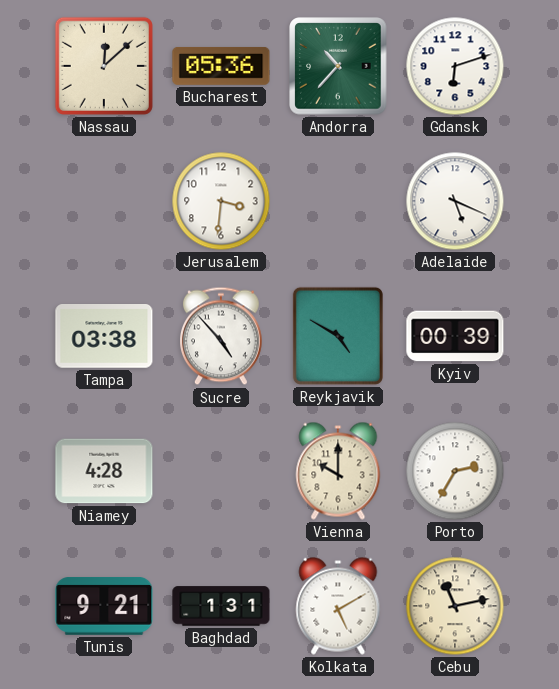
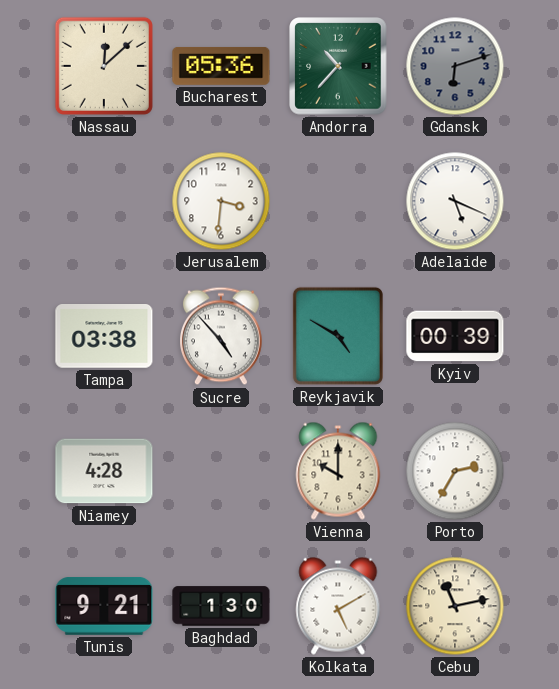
Gdansk dial: white -> grey (455, 66)
Baghdad: 1:31 -> 1:30 (221, 606)
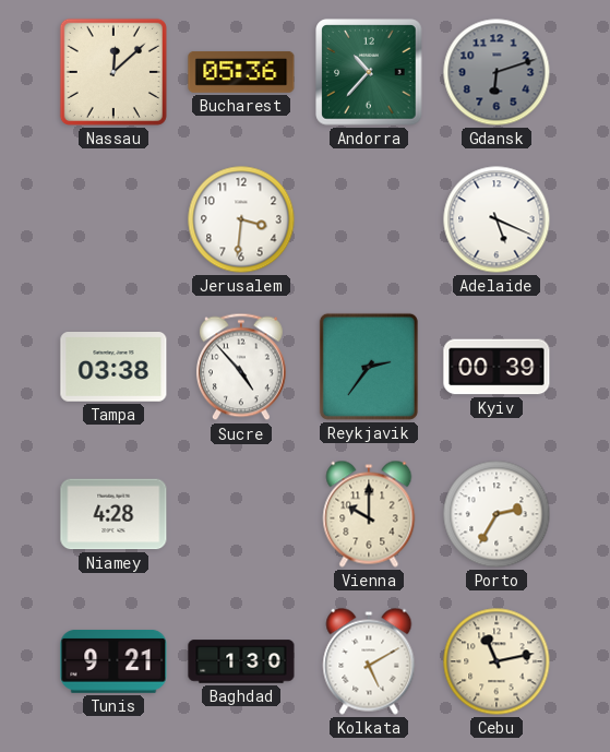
Reykjavik: 4:50 -> 2:36 (369, 367)
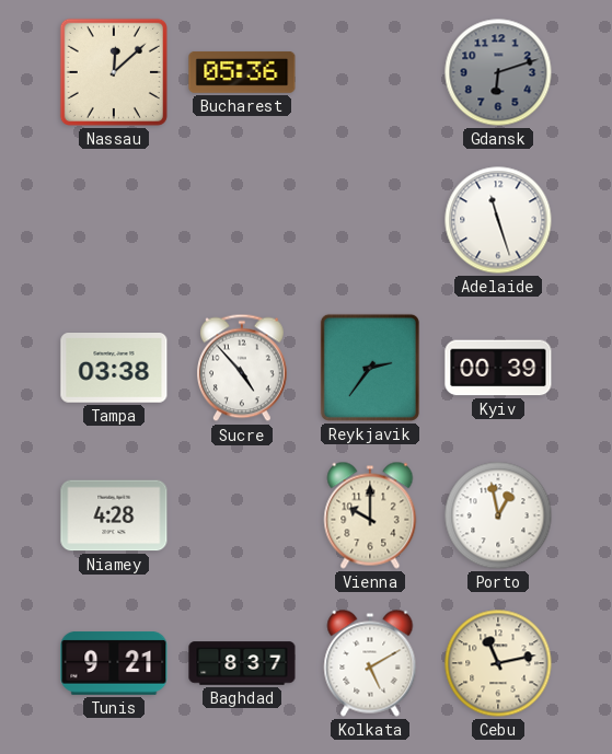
Andorra: 10:37 -> none (369, 72)
Jerusalem: 3:31 -> none (241, 219)
Adelaide: 5:19 -> 11:27 (498, 220)
Porto: 2:35 -> 12:58 (498, 515)
Baghdad: 1:30 -> 8:37 (242, 663)
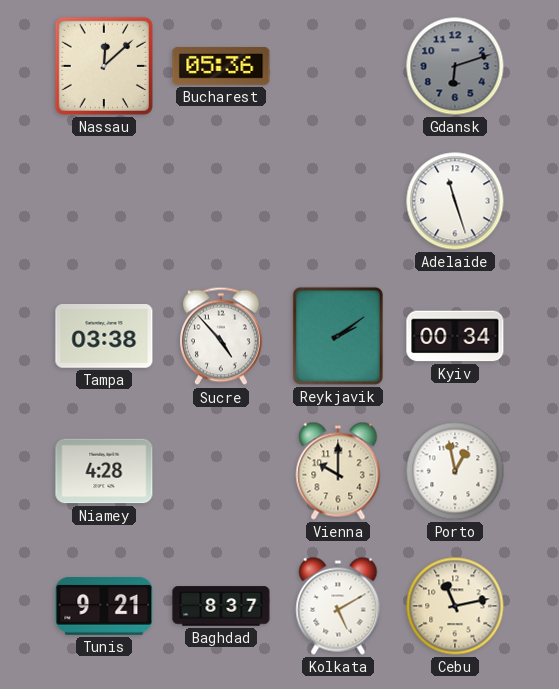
Reykjavik: 2:36 -> 2:09 (338, 336)
Kyiv: 00:39 -> 00:34 (455, 336)
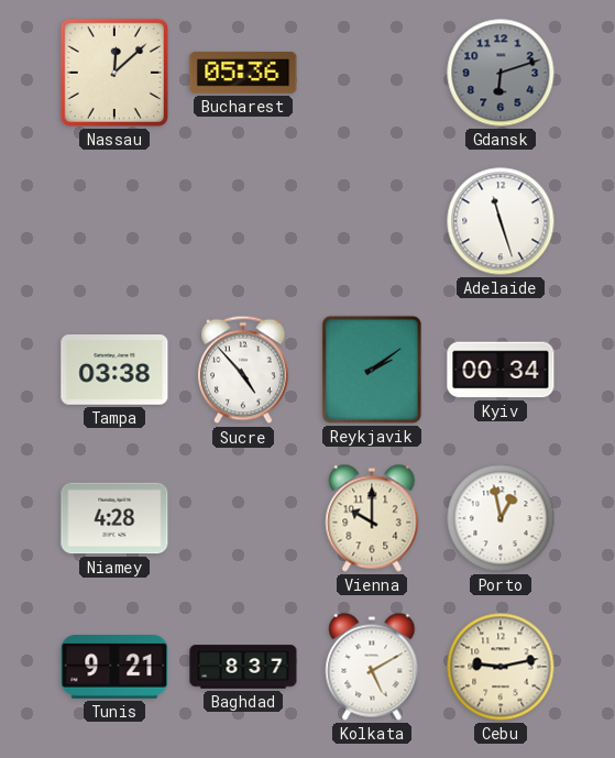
Cebu: 11:13 -> 9:13 (501, 667)
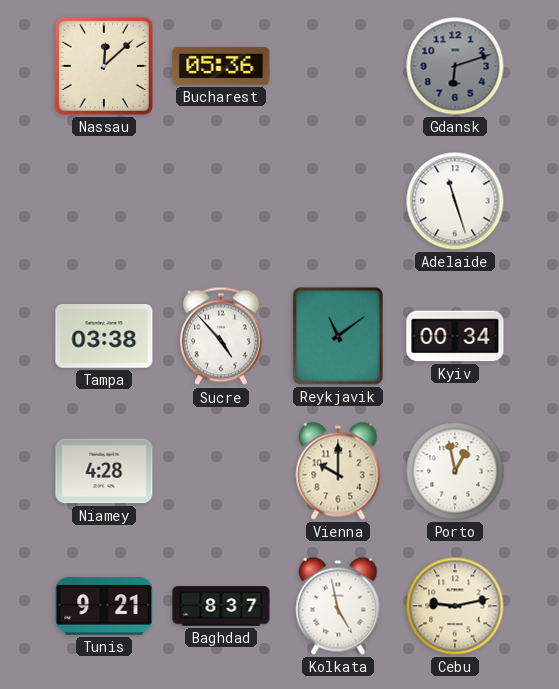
Reykjavik: 2:09 -> 11:09 (338, 336)
Kolkata: 5:10 -> 4:58 (338, 606)
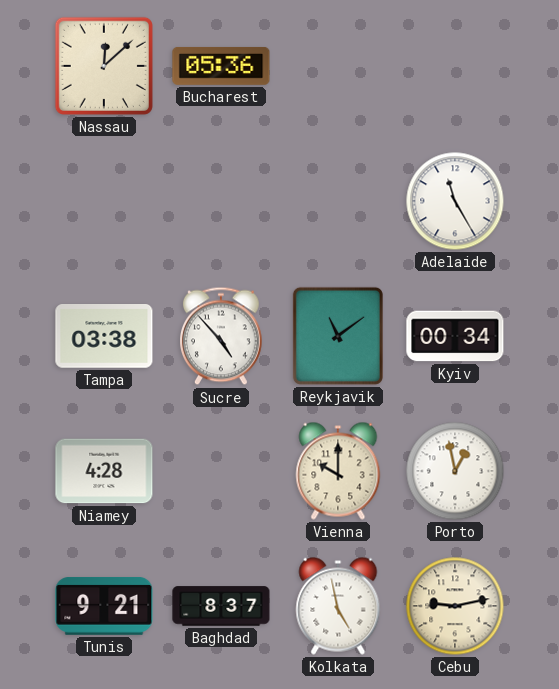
Gdansk: 6:12 -> none (455, 66)
Adelaide: 11:27 -> 11:25 (455, 201)
